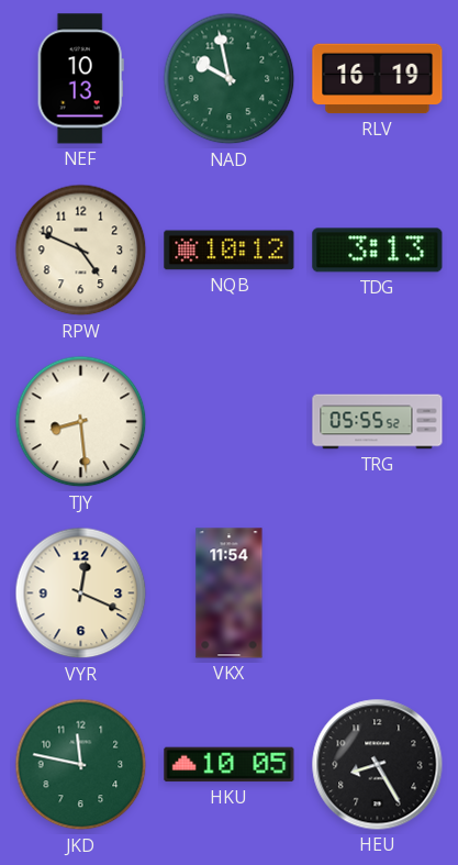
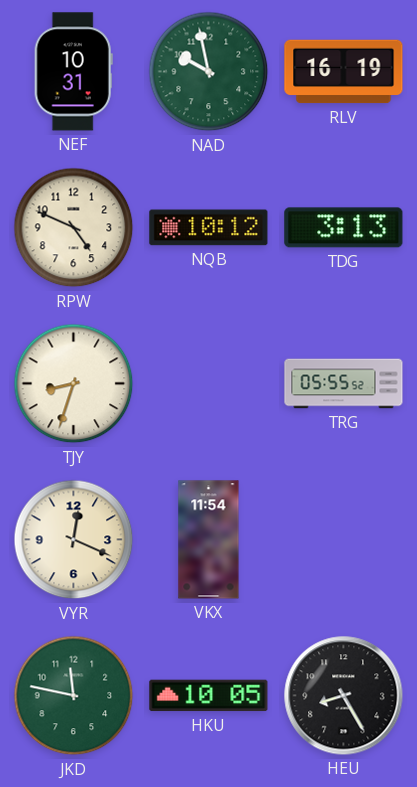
NEF: 10:13 -> 10:31 (73, 72)
TJY: 8:29 -> 8:33 (74, 384)
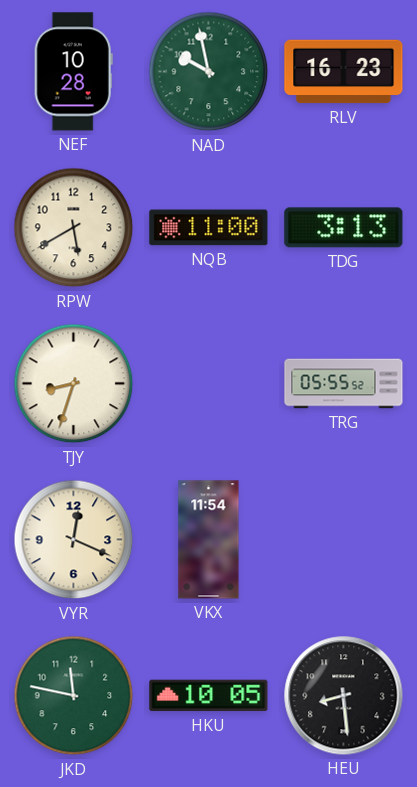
NEF: 10:31 -> 10:28 (73, 72)
RLV: 16:19 -> 16:23 (344, 72)
RPW: 4:49 -> 5:40 (74, 228)
NQB: 10:12 -> 11:00 (209, 228)
HEU: 8:25 -> 8:29 (344, 696)
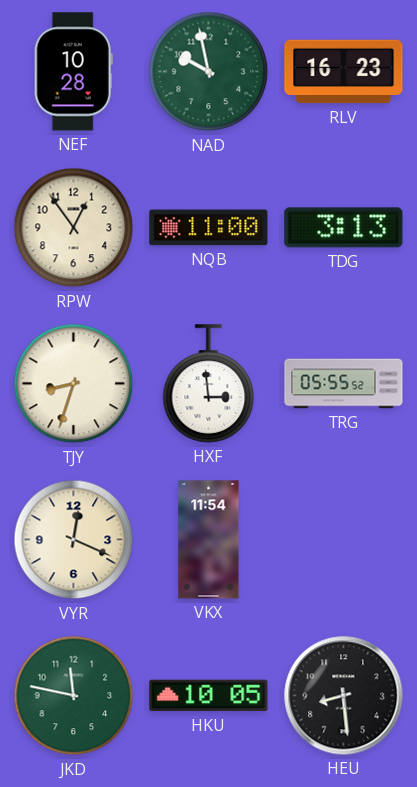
RPW: 5:40 -> 12:54 (74, 228)
HXF: none -> 2:59 (209, 384)
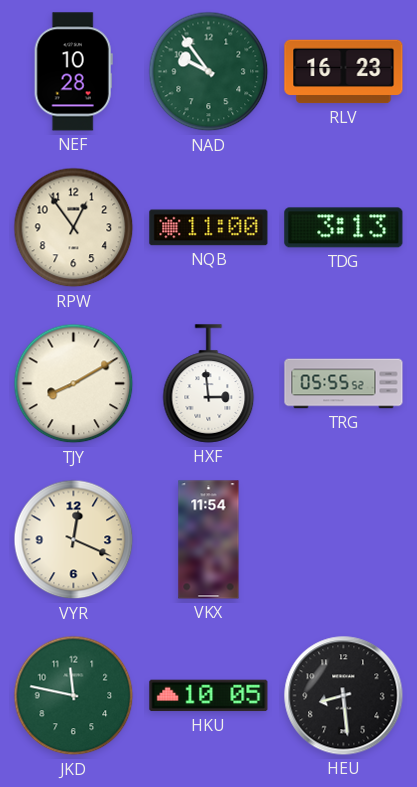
NAD: 9:58 -> 9:54 (209, 72)
TJY: 8:33 -> 8:10 (74, 384)
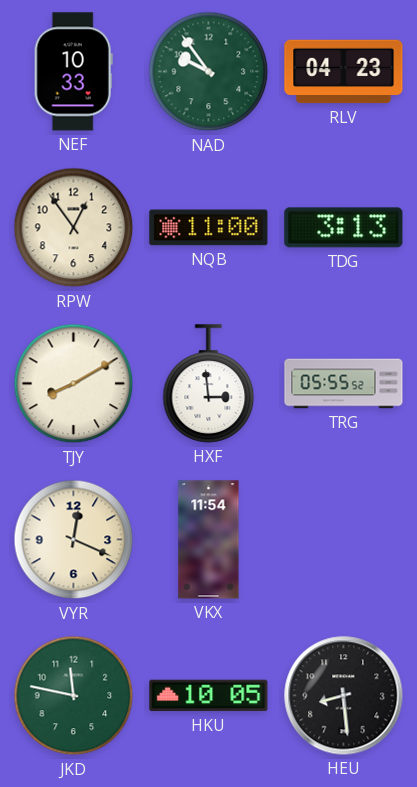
NEF: 10:28 -> 10:33 (73, 72)
RLV: 16:23 -> 04:23 (344, 72)
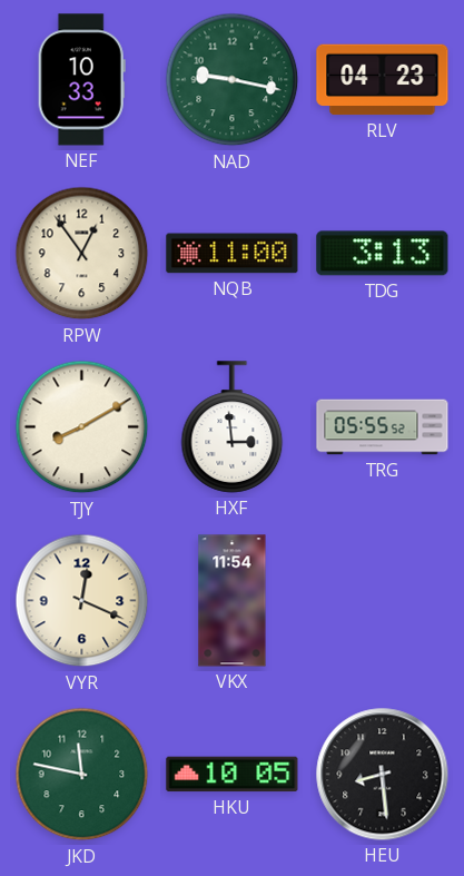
NAD: 9:54 -> 9:17 (233, 80)
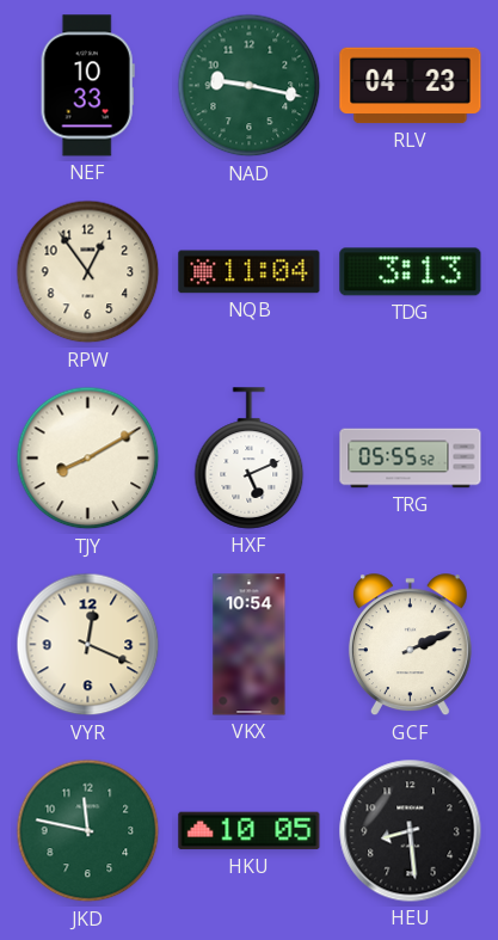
NQB: 11:00 -> 11:04 (250, 272)
HXF: 2:59 -> 5:11 (250, 459)
VKX: 11:54 -> 10:54 (250, 645)
GCF: none -> 2:11 (410, 645)
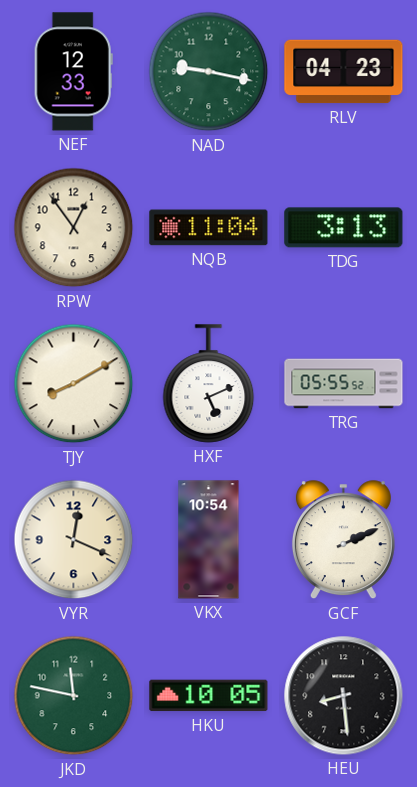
NEF: 10:33 -> 12:33 (73, 72)
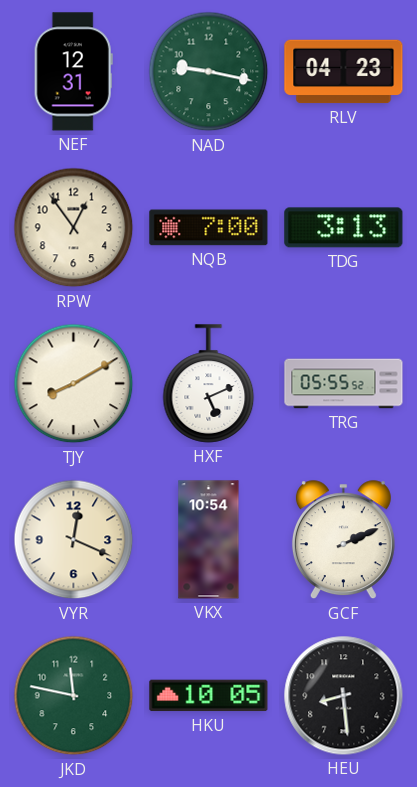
NEF: 12:33 -> 12:31 (73, 72)
NQB: 11:04 -> 7:00 (209, 228)
